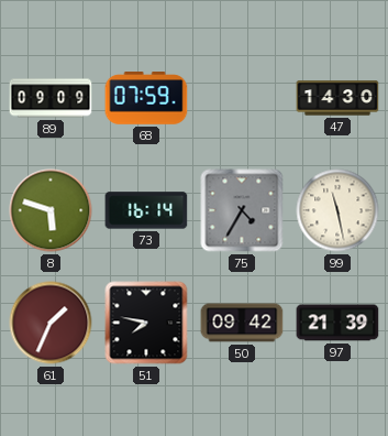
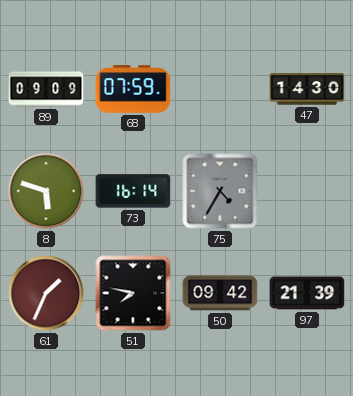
99: 11:28 -> none (337, 210)
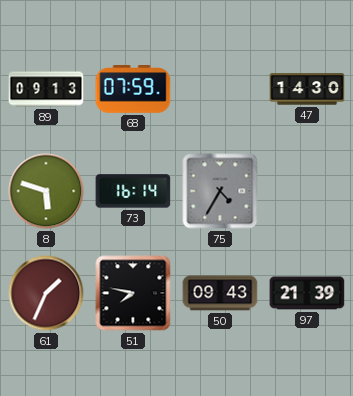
89: 09:09 -> 09:13 (46, 89)
50: 09:42 -> 09:43 (220, 293)
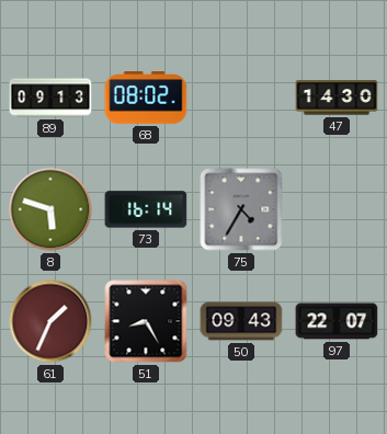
68: 07:59 -> 08:02 (146, 98)
51: 7:47 -> 8:25 (146, 321)
97: 21:39 -> 22:07 (337, 321)
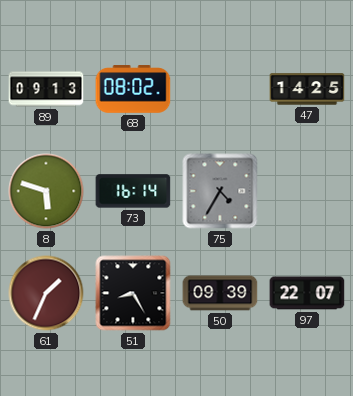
47: 14:30 -> 14:25 (307, 89)
50: 09:43 -> 09:39 (220, 293)
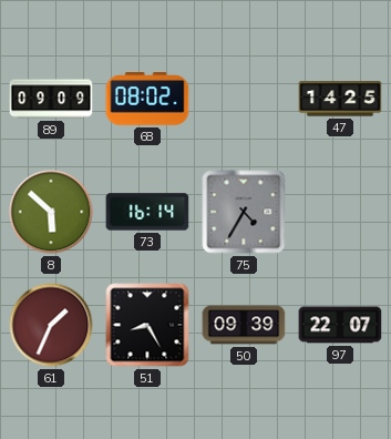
89: 09:13 -> 09:09 (51, 99)
8: 5:48 -> 5:52 (51, 212)
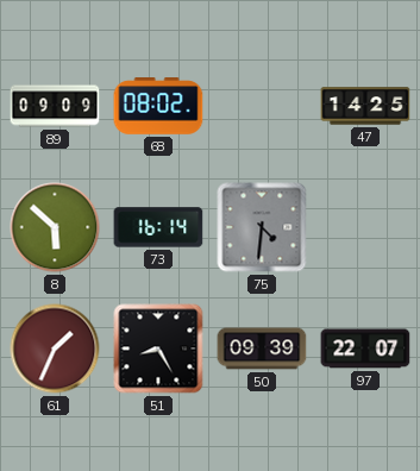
75: 4:35 -> 4:31 (262, 227)
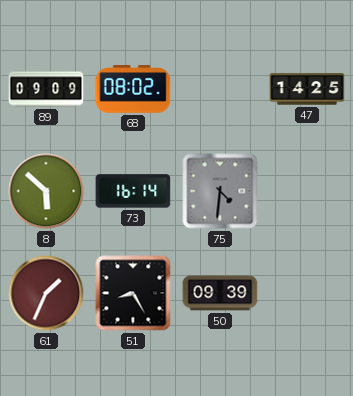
97: 22:07 -> none (365, 348)
